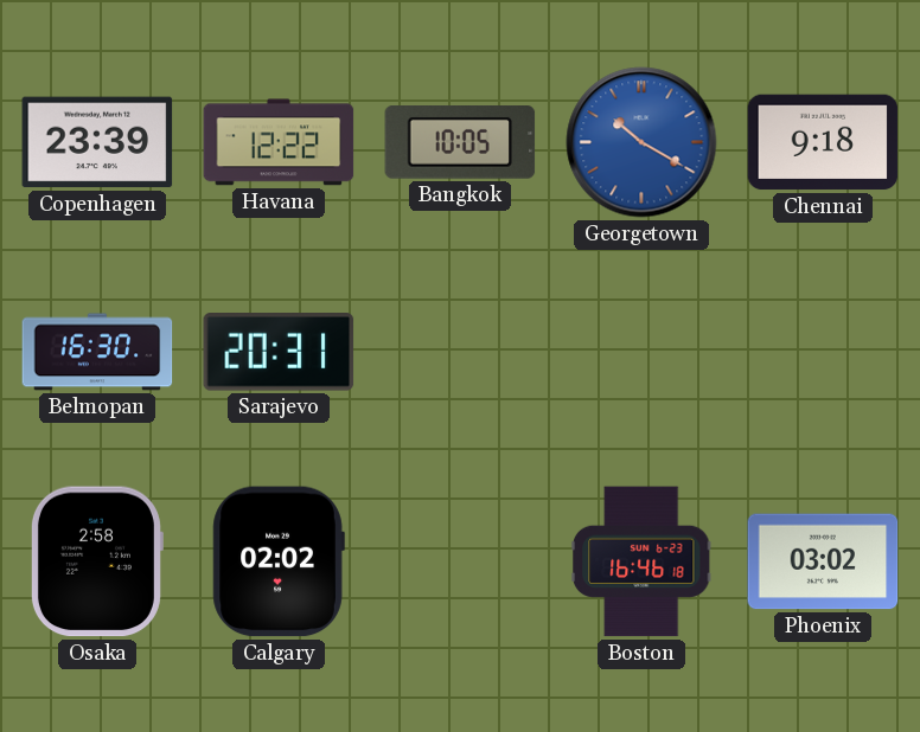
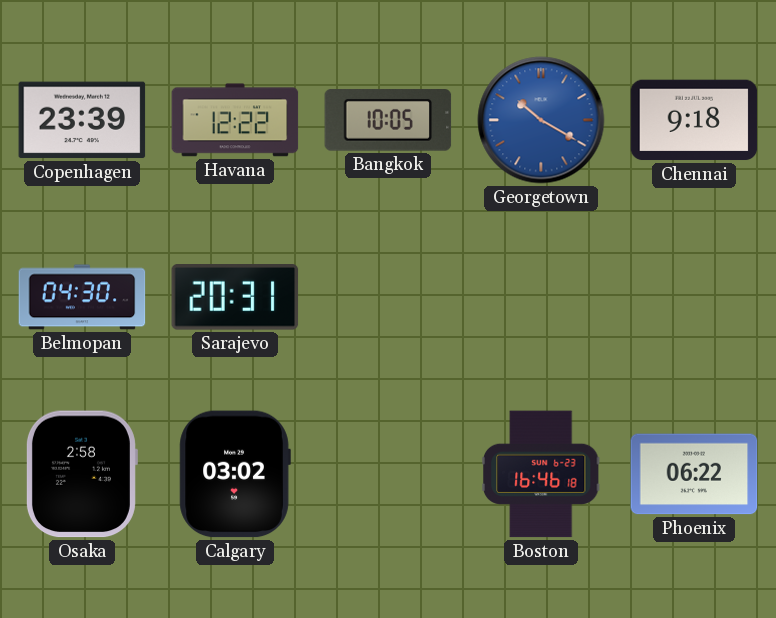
Belmopan: 16:30 -> 04:30 (82, 297)
Calgary: 02:02 -> 03:02 (235, 474)
Phoenix: 03:02 -> 06:22 (694, 474)
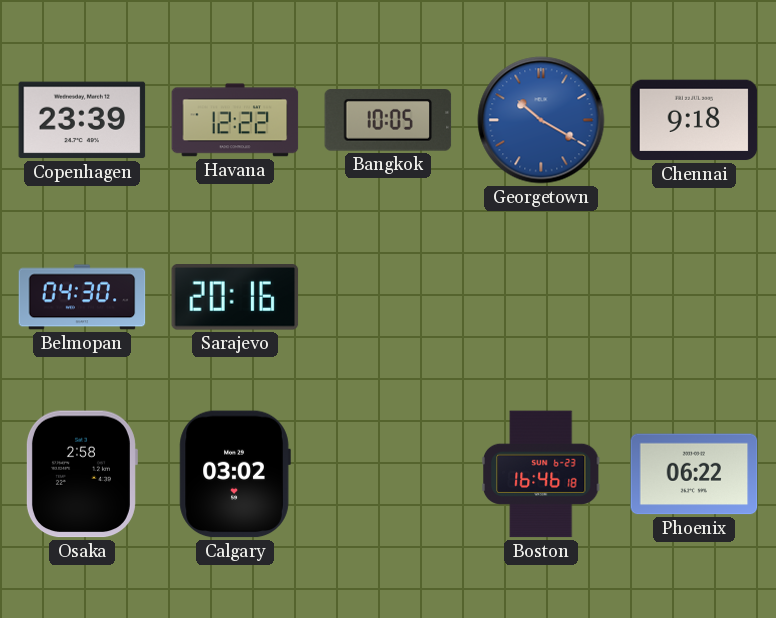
Sarajevo: 20:31 -> 20:16 (235, 298)
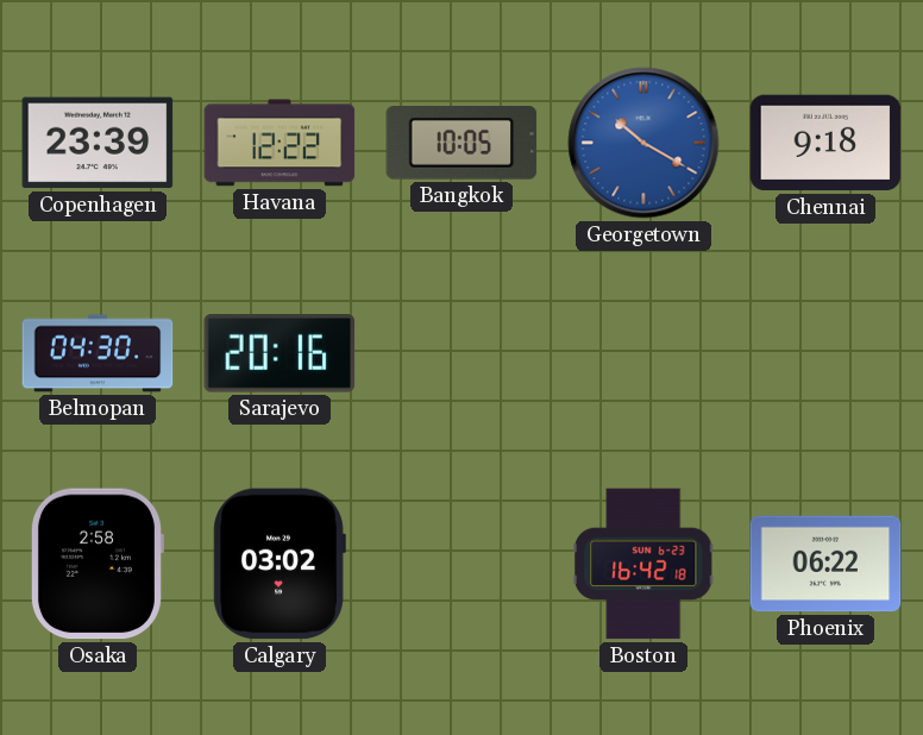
Boston: 16:46 -> 16:42 (643, 564)
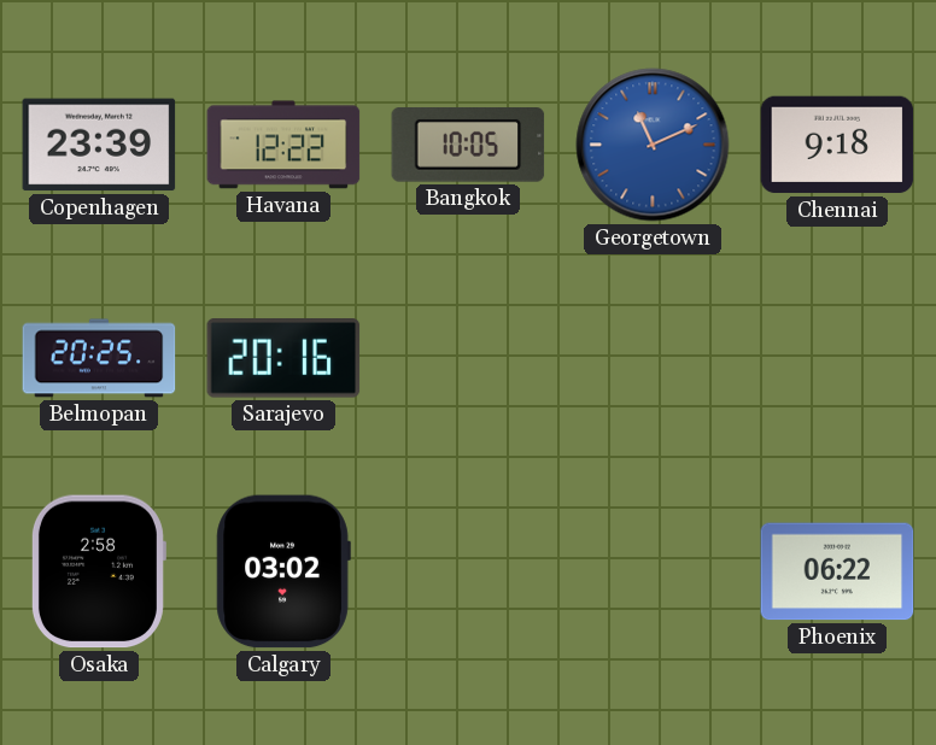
Georgetown: 10:20 -> 11:11 (653, 145)
Belmopan: 04:30 -> 20:25 (99, 358)
Boston: 16:42 -> none (643, 564)
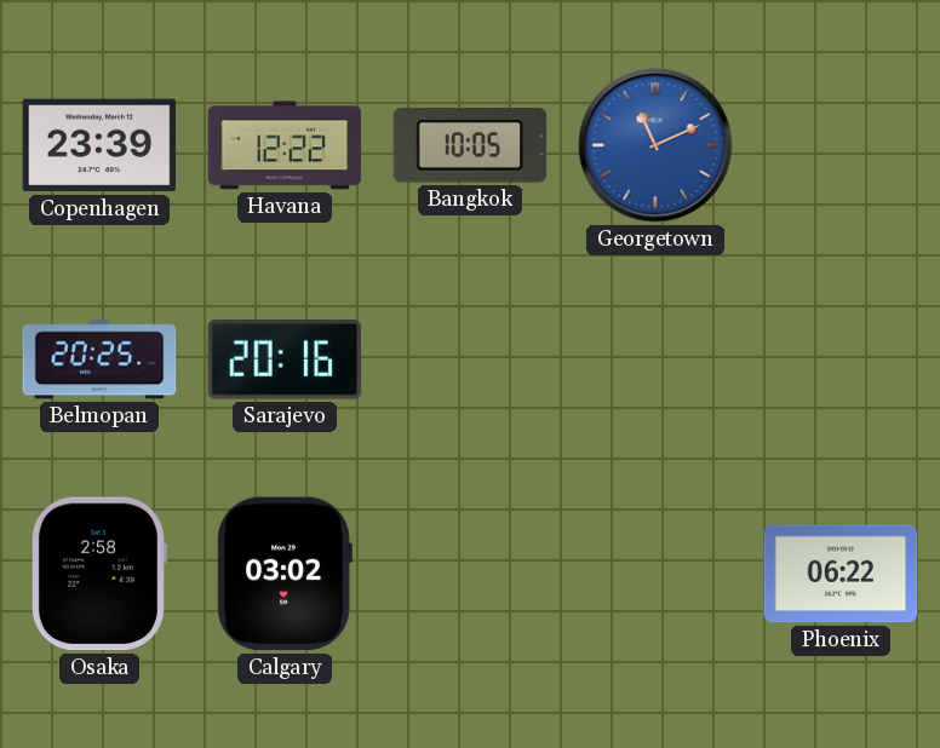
Chennai: 9:18 -> none (837, 145)
